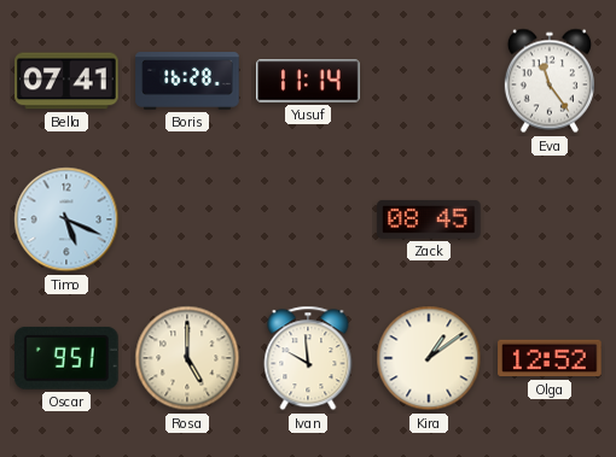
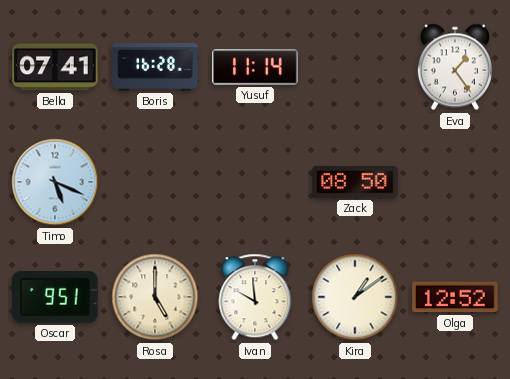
Eva: 11:24 -> 1:24 (455, 67)
Zack: 08:45 -> 08:50 (355, 182)
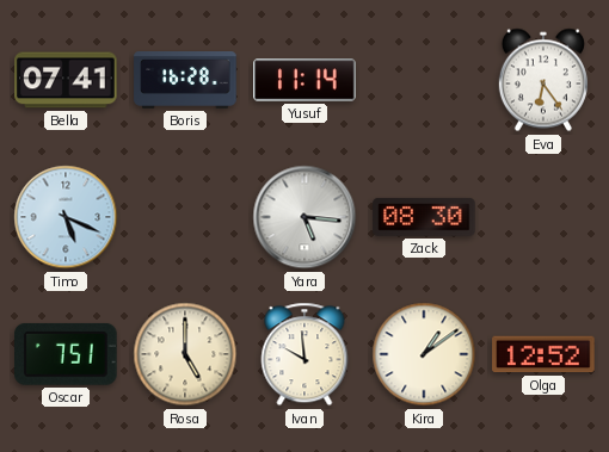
Eva: 1:24 -> 6:24 (543, 80)
Yara: none -> 5:16 (304, 217)
Zack: 08:50 -> 08:30 (424, 217)
Oscar: 9:51 -> 7:51 (67, 354)
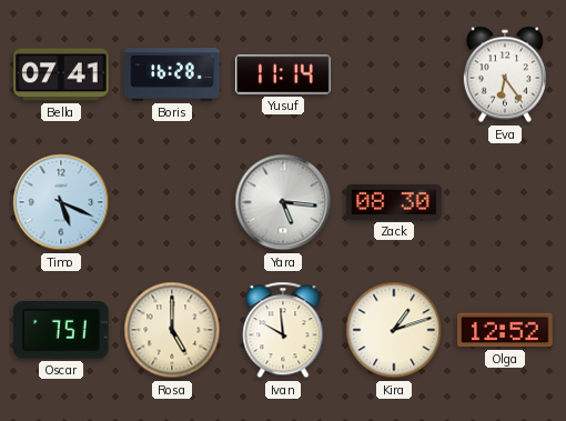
Kira: 1:09 -> 1:12 (394, 330)
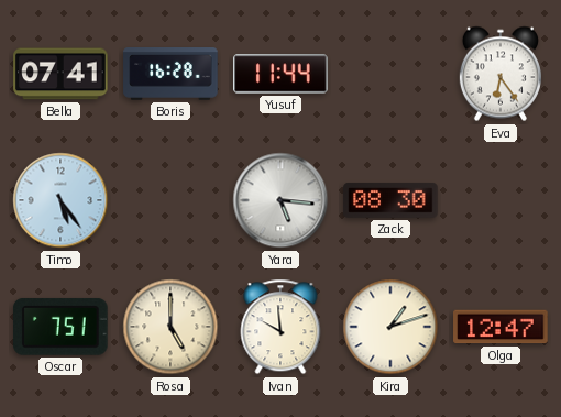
Yusuf: 11:14 -> 11:44 (280, 74)
Timo: 5:19 -> 5:24 (61, 200)
Olga: 12:52 -> 12:47 (501, 327)
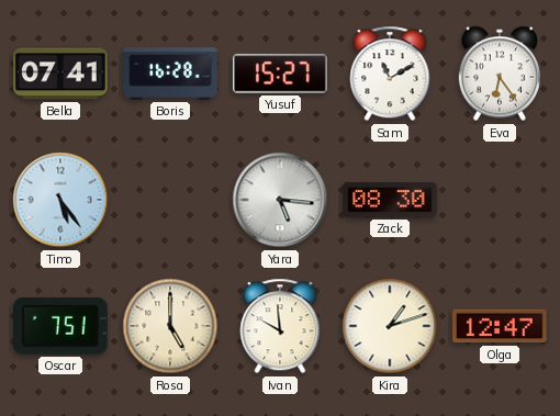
Yusuf: 11:44 -> 15:27 (280, 74)
Sam: none -> 11:10 (390, 74)
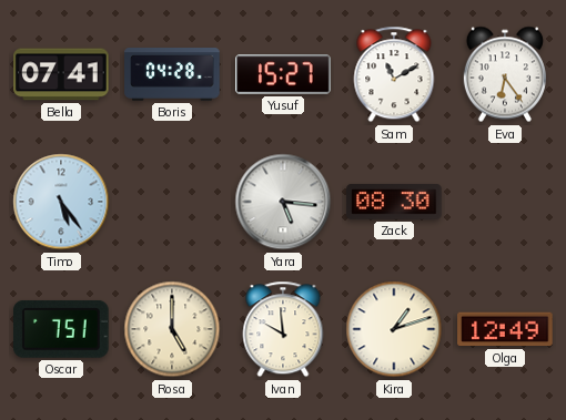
Boris: 16:28 -> 04:28 (172, 75)
Olga: 12:47 -> 12:49 (505, 329)
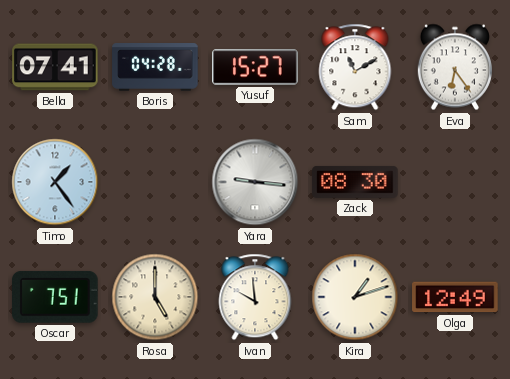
Timo: 5:24 -> 1:24 (55, 182)
Yara: 5:16 -> 9:16 (255, 182)
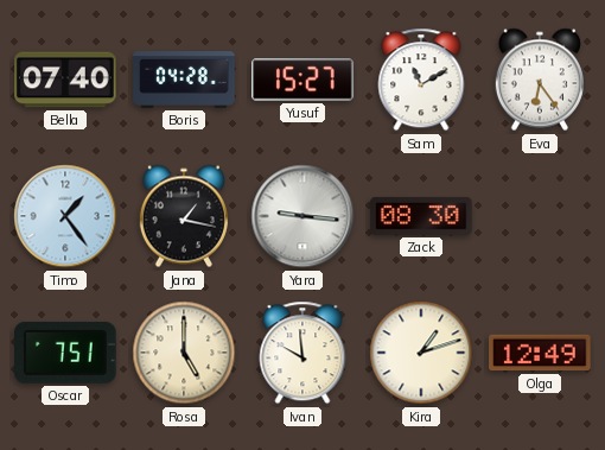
Bella: 07:41 -> 07:40 (65, 80)
Jana: none -> 1:17 (184, 216)
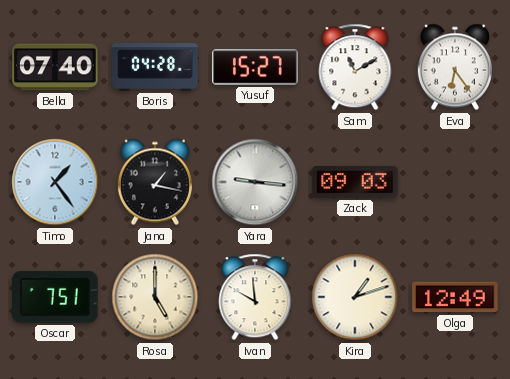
Zack: 08:30 -> 09:03 (355, 182)
